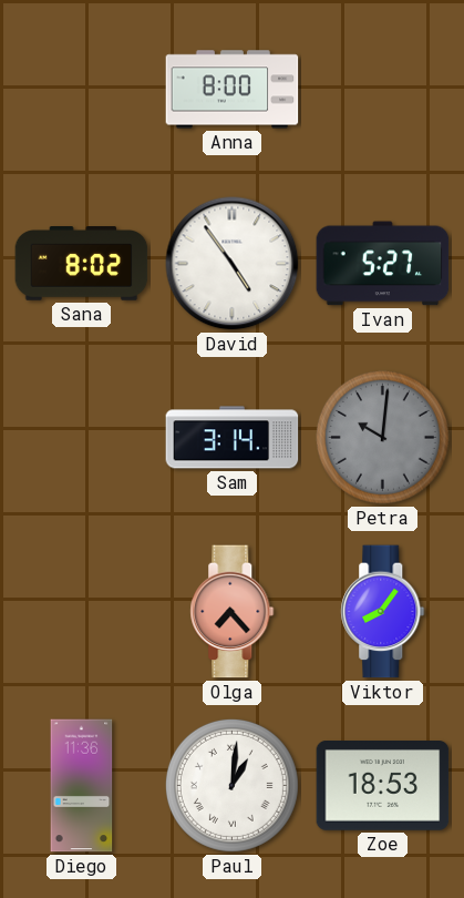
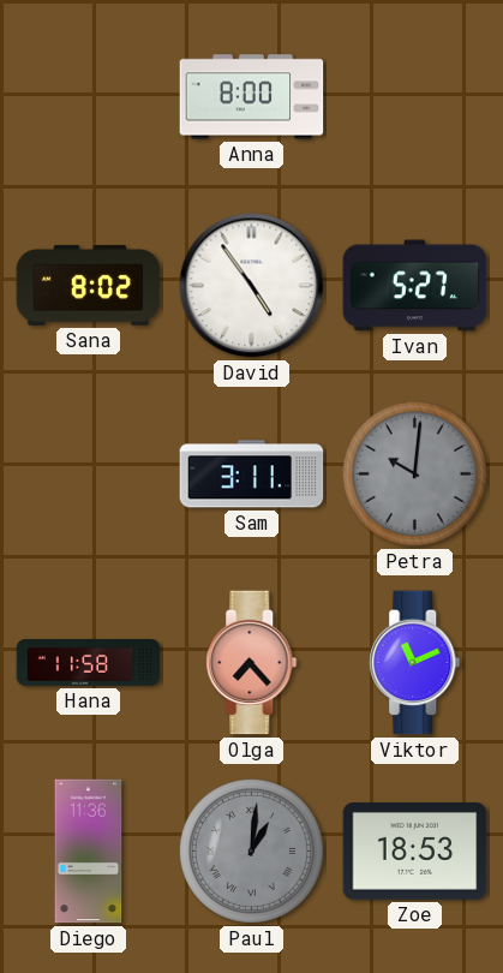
Sam: 3:14 -> 3:11 (252, 474)
Hana: none -> 11:58 (89, 663)
Viktor: 8:06 -> 11:11 (415, 663)
Paul dial: white -> grey (251, 850)
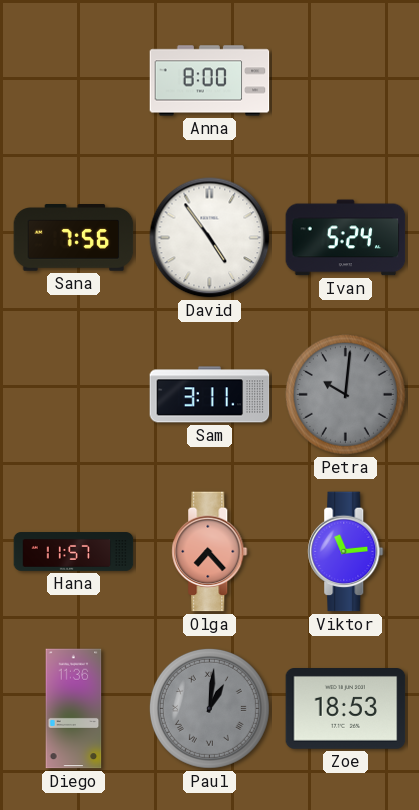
Sana: 8:02 -> 7:56 (74, 238)
Ivan: 5:27 -> 5:24 (346, 238)
Hana: 11:58 -> 11:57 (74, 552)
Viktor: 11:11 -> 11:14 (346, 552)
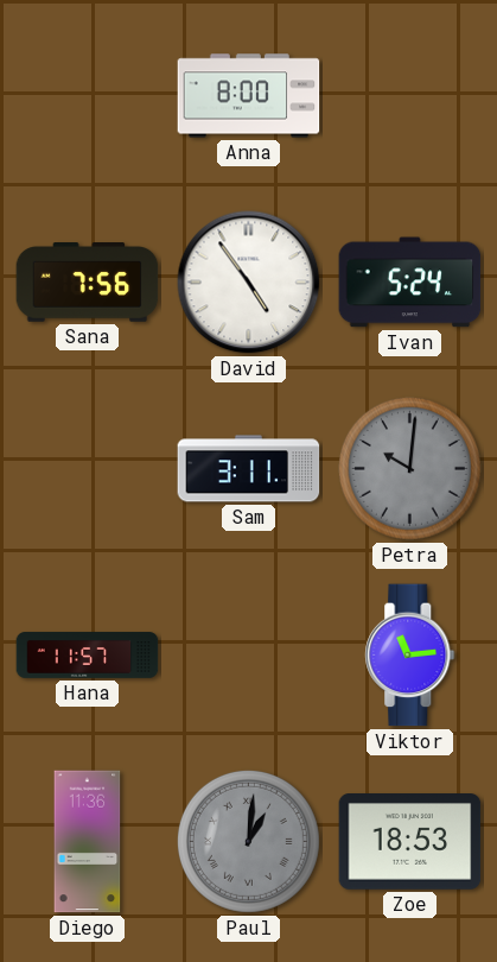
Olga: 7:23 -> none (210, 552)
